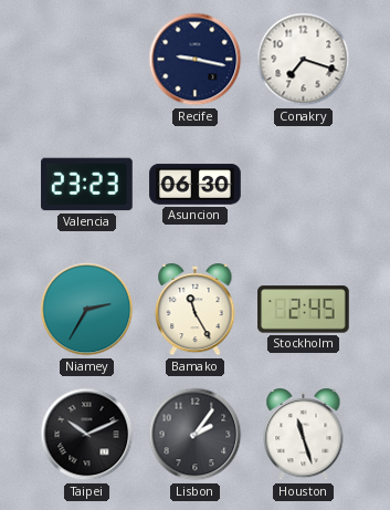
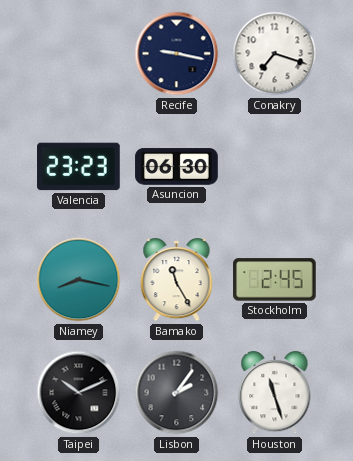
Niamey: 2:35 -> 8:17 (79, 280)
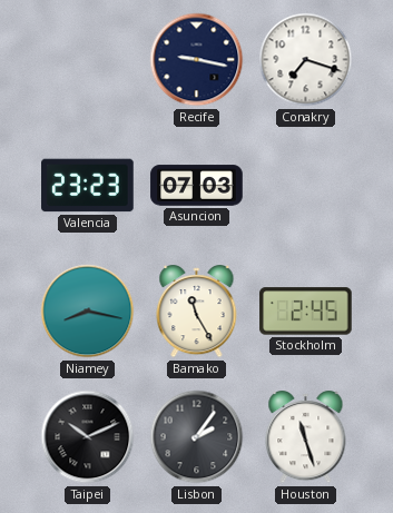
Asuncion: 06:30 -> 07:03 (197, 186)
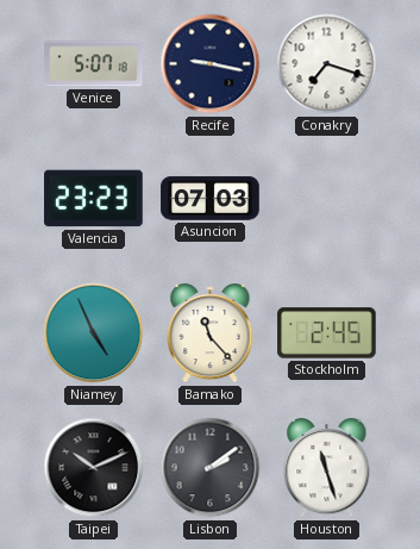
Venice: none -> 5:07 (94, 64)
Niamey: 8:17 -> 4:56 (94, 333)
Bamako: 11:25 -> 11:23 (211, 335)
Lisbon: 2:06 -> 2:09 (211, 468)
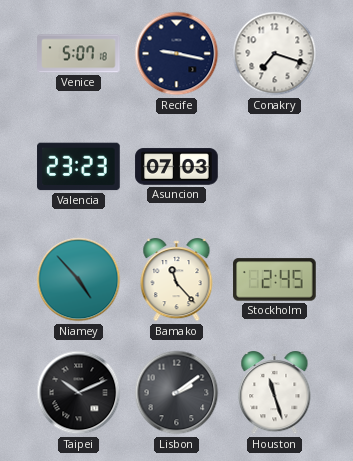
Niamey: 4:56 -> 4:53 (79, 280)
